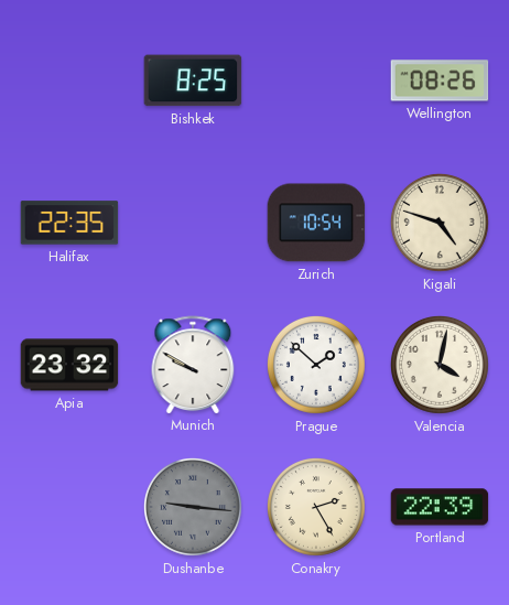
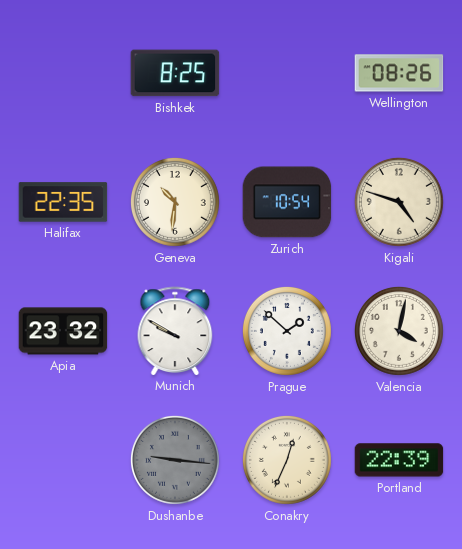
Geneva: none -> 10:31 (175, 202)
Conakry: 2:25 -> 12:34 (287, 460)
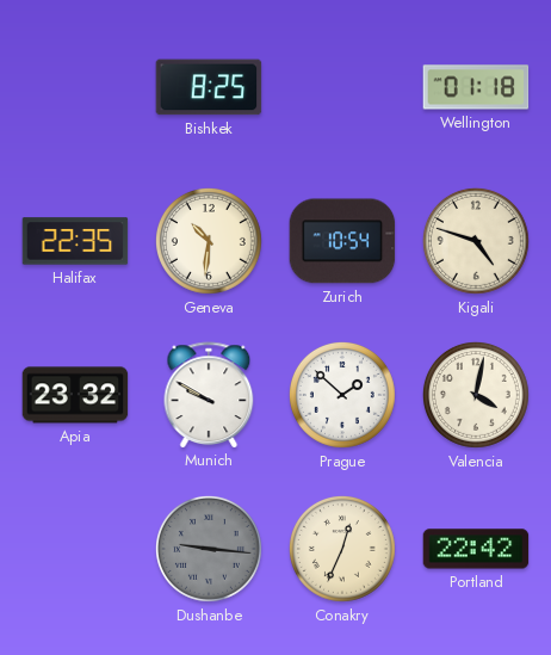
Wellington: 08:26 -> 01:18 (476, 87)
Portland: 22:39 -> 22:42 (476, 549)
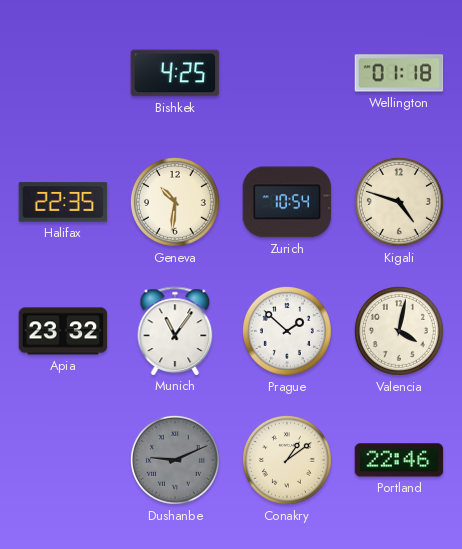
Bishkek: 8:25 -> 4:25 (175, 73)
Munich: 9:50 -> 11:06 (175, 331)
Dushanbe: 9:16 -> 9:11 (175, 460)
Conakry: 12:34 -> 1:09 (287, 460)
Portland: 22:42 -> 22:46 (399, 460)
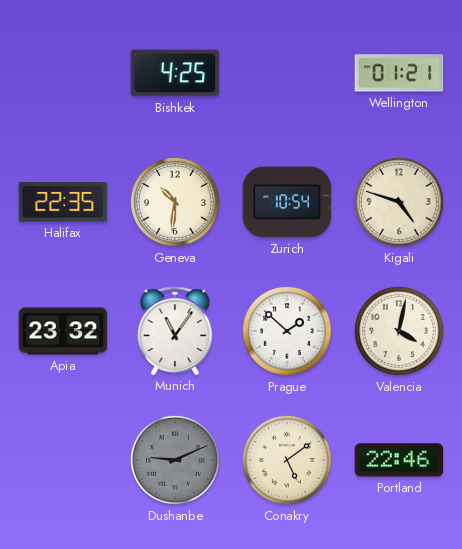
Wellington: 01:18 -> 01:21 (399, 73)
Conakry: 1:09 -> 5:09 (287, 460)
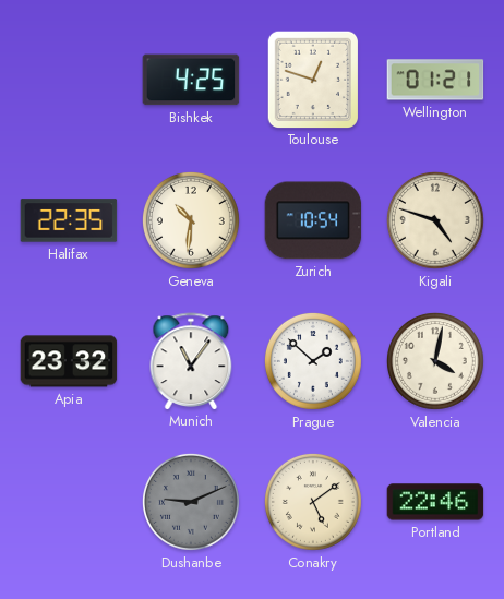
Toulouse: none -> 12:48 (312, 79)
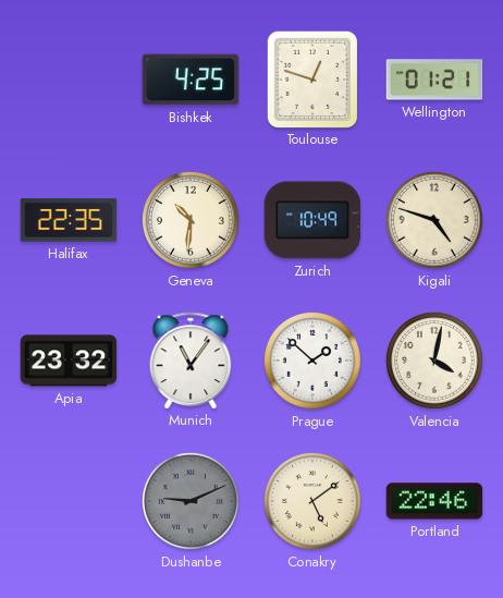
Zurich: 10:54 -> 10:49 (312, 220)
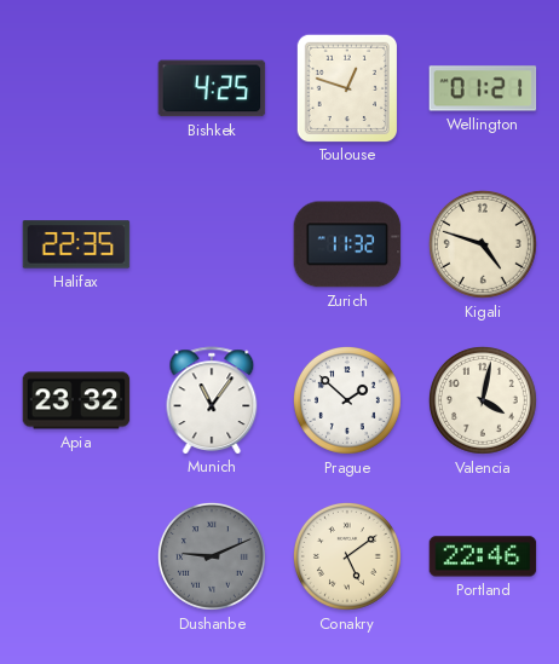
Geneva: 10:31 -> none (191, 220)
Zurich: 10:49 -> 11:32 (347, 244)
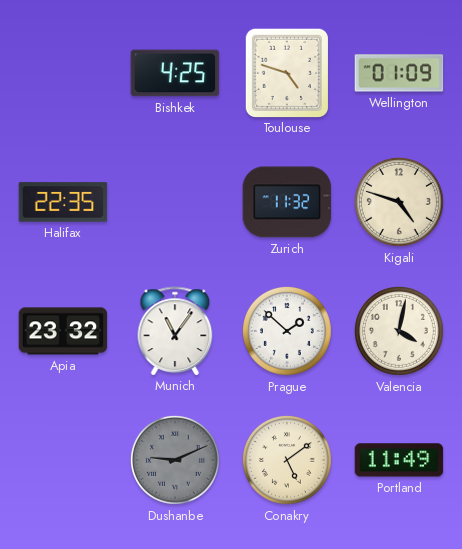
Toulouse: 12:48 -> 4:48 (286, 72)
Wellington: 01:21 -> 01:09 (399, 73)
Portland: 22:46 -> 11:49 (399, 460)
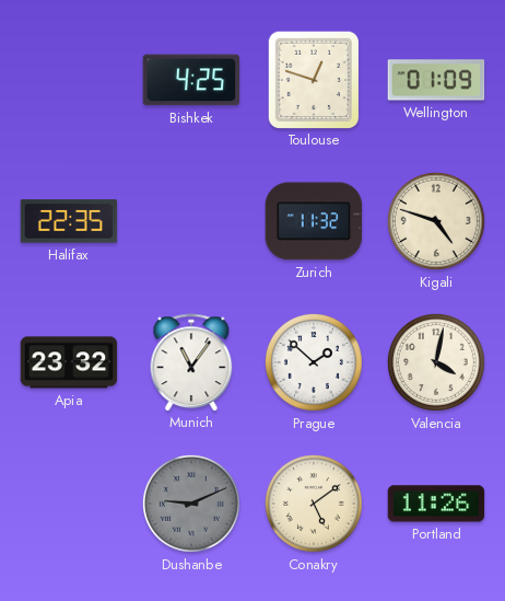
Toulouse: 4:48 -> 12:48 (313, 79)
Portland: 11:49 -> 11:26 (436, 504)
